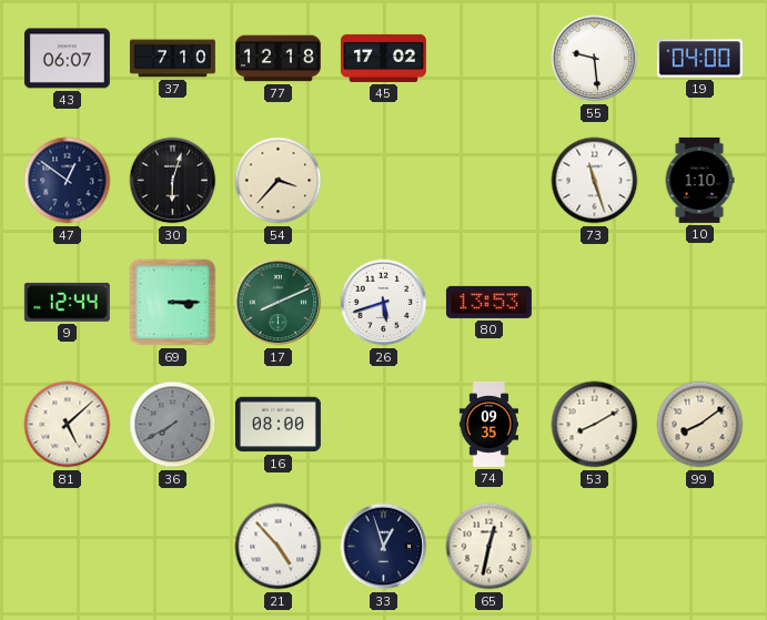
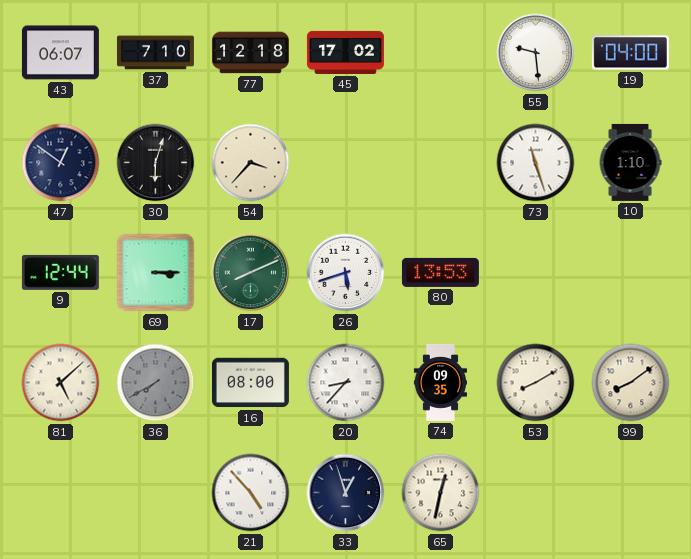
20: none -> 8:37 (346, 383)
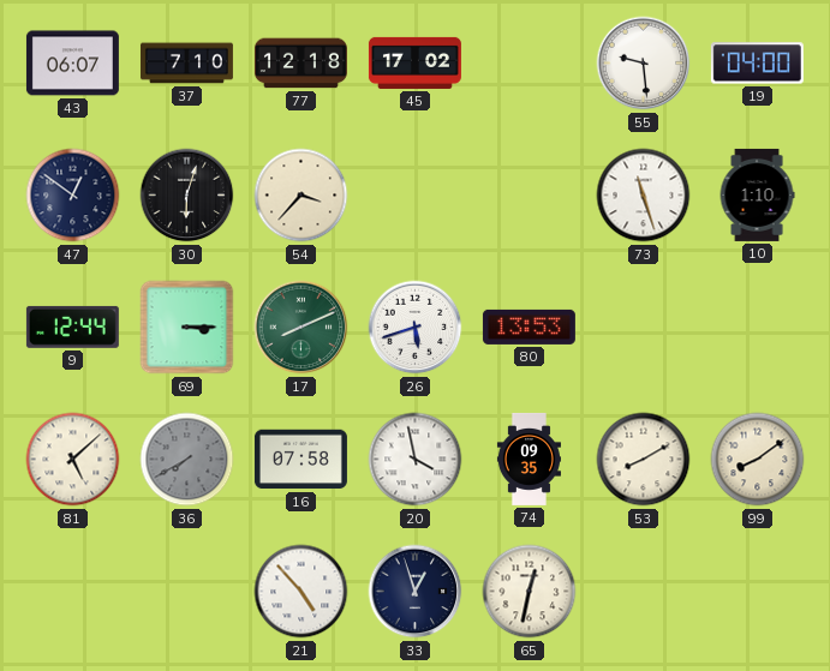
16: 08:00 -> 07:58 (300, 460)
20: 8:37 -> 3:58 (416, 460)
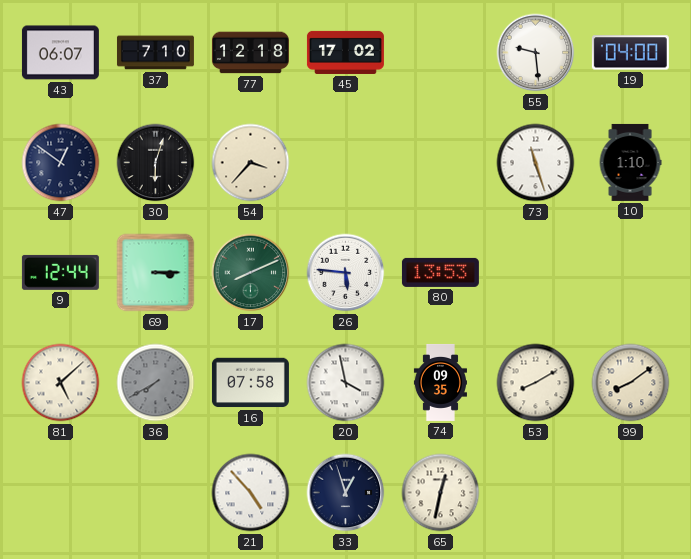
26: 5:42 -> 5:46 (346, 273)
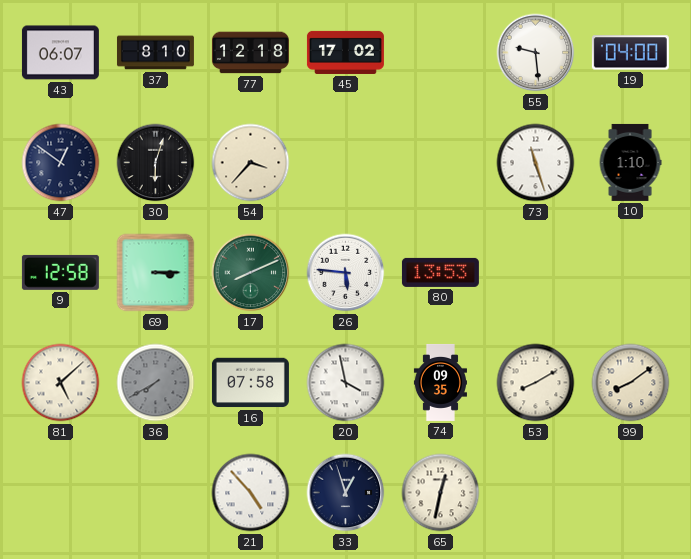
37: 7:10 -> 8:10 (155, 53)
9: 12:44 -> 12:58 (60, 272)
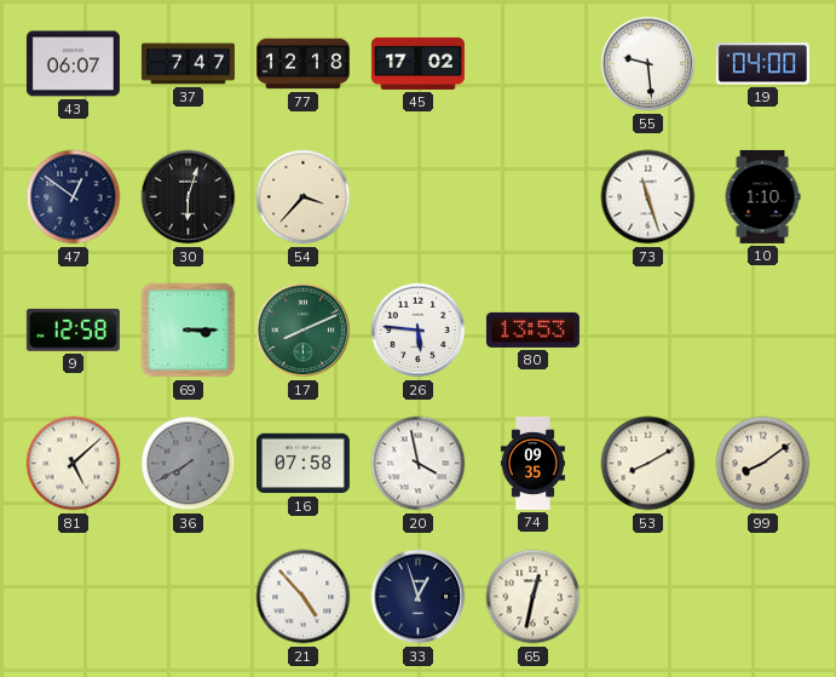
37: 8:10 -> 7:47 (188, 64)
